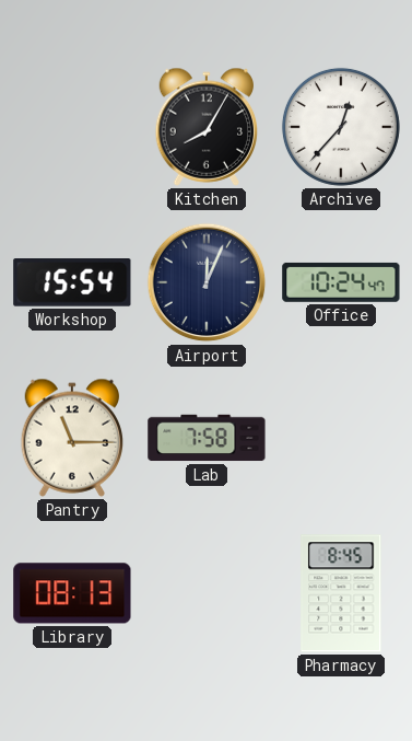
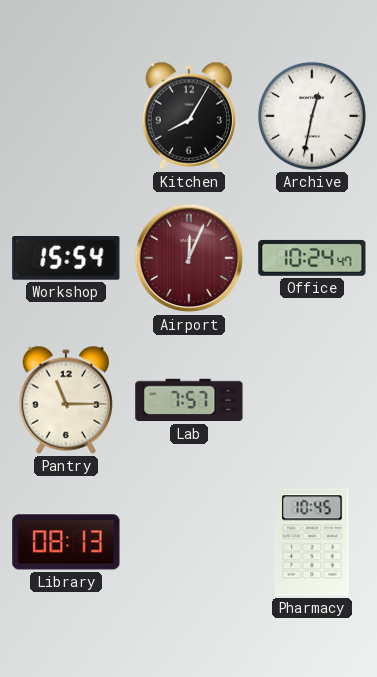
Archive: 12:37 -> 12:32 (312, 116)
Airport dial: navy -> burgundy (189, 258)
Lab: 7:58 -> 7:57 (189, 400)
Pharmacy: 8:45 -> 10:45 (312, 542)
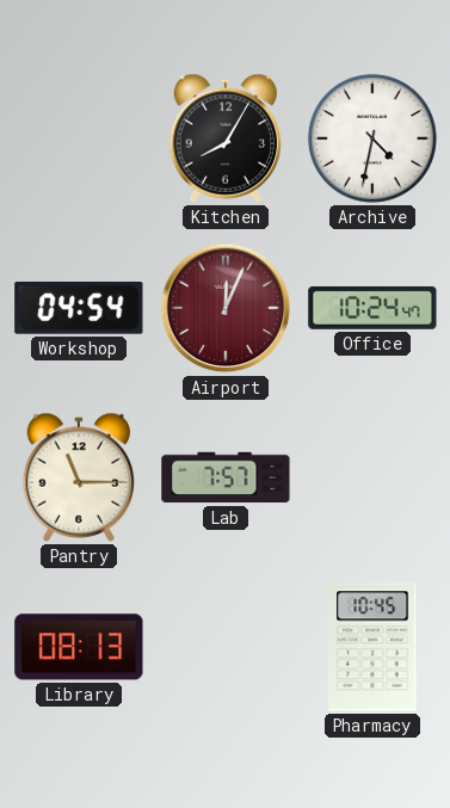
Archive: 12:32 -> 4:32 (372, 138)
Workshop: 15:54 -> 04:54 (79, 309)
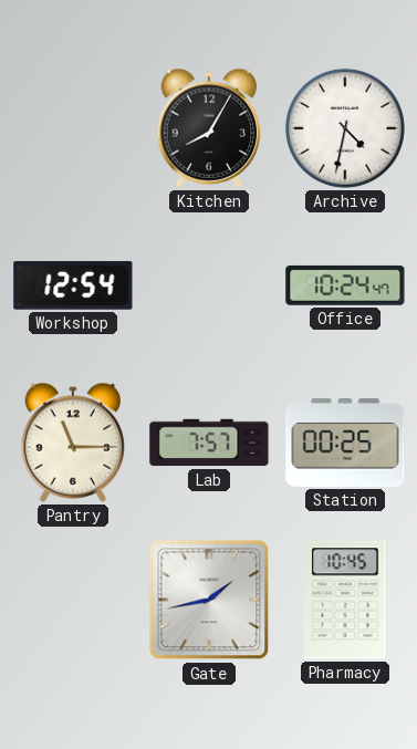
Workshop: 04:54 -> 12:54 (73, 287)
Airport: 12:04 -> none (226, 308)
Station: none -> 00:25 (345, 444)
Library: 08:13 -> none (79, 647)
Gate: none -> 1:43 (209, 600)
